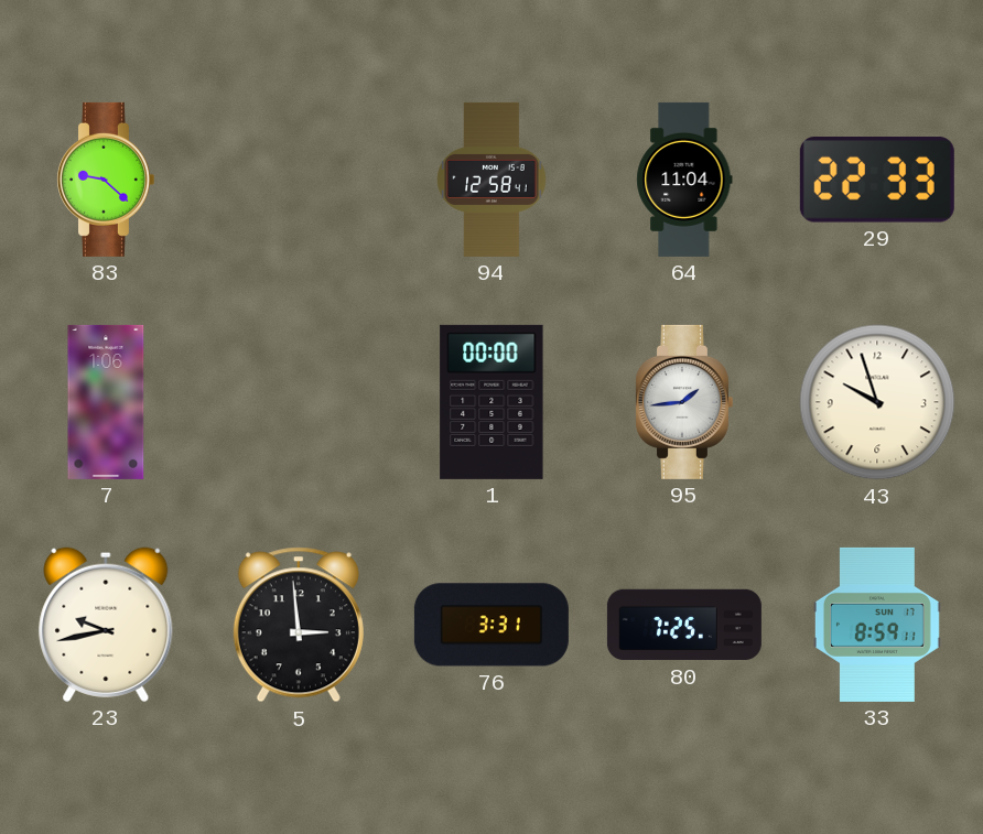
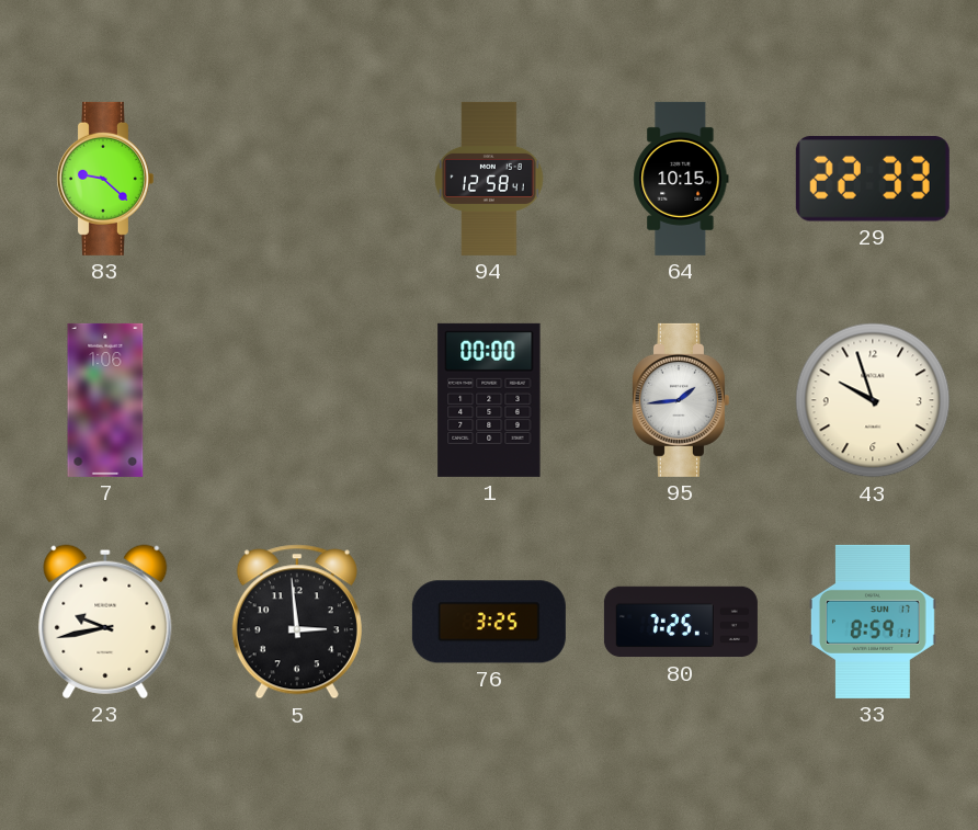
64: 11:04 -> 10:15 (681, 179)
76: 3:31 -> 3:25 (489, 622)
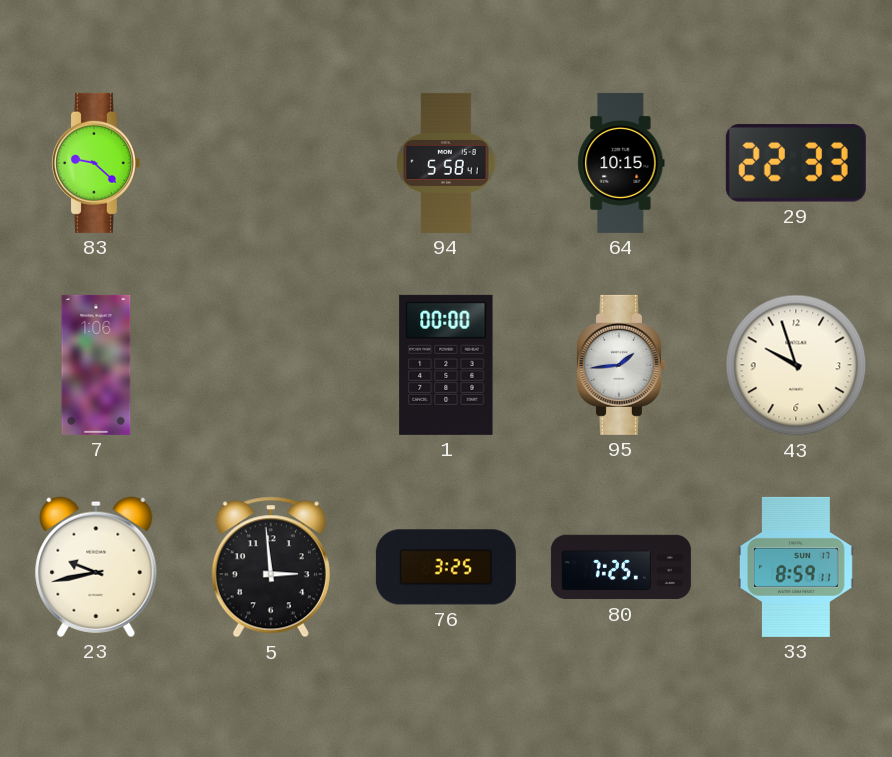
94: 12:58 -> 5:58 (446, 163)
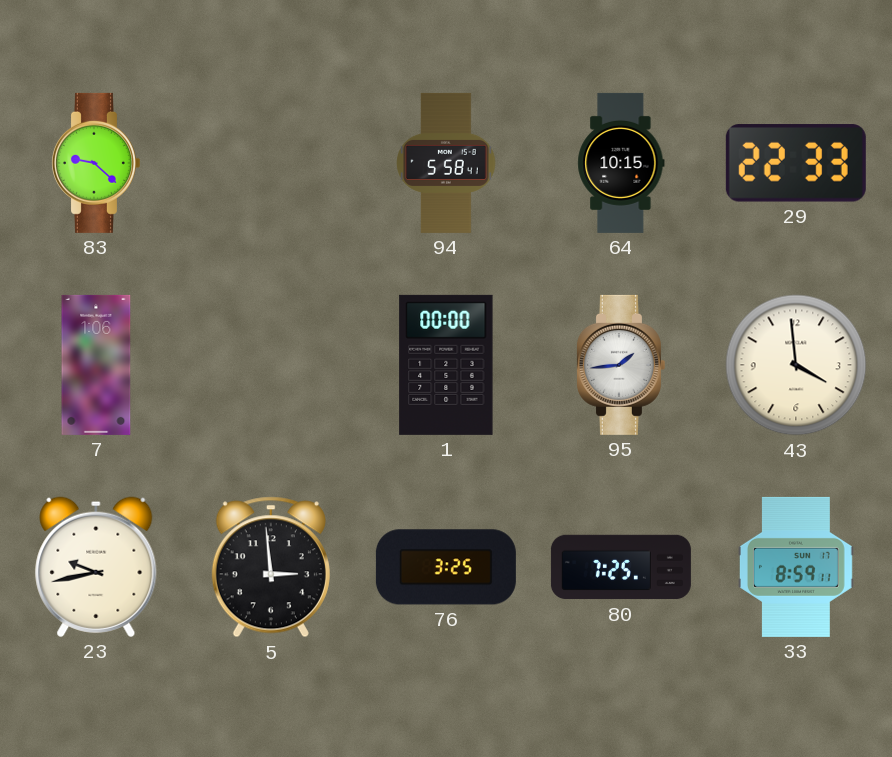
43: 9:57 -> 3:59 (796, 365)
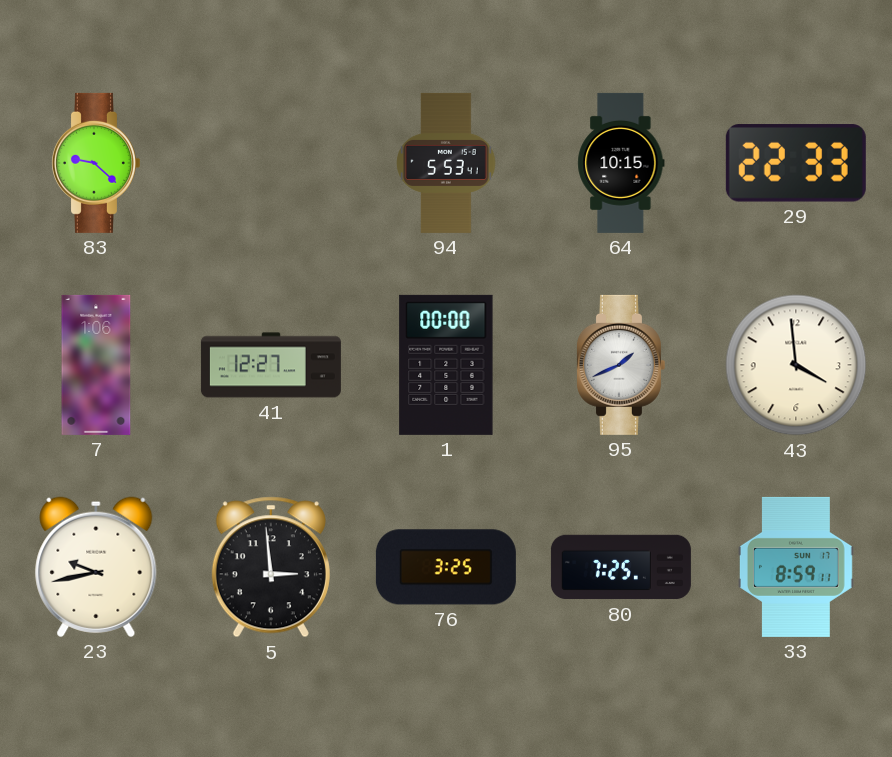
94: 5:58 -> 5:53 (446, 163)
41: none -> 12:27 (271, 365)
95: 1:44 -> 1:41 (620, 365)
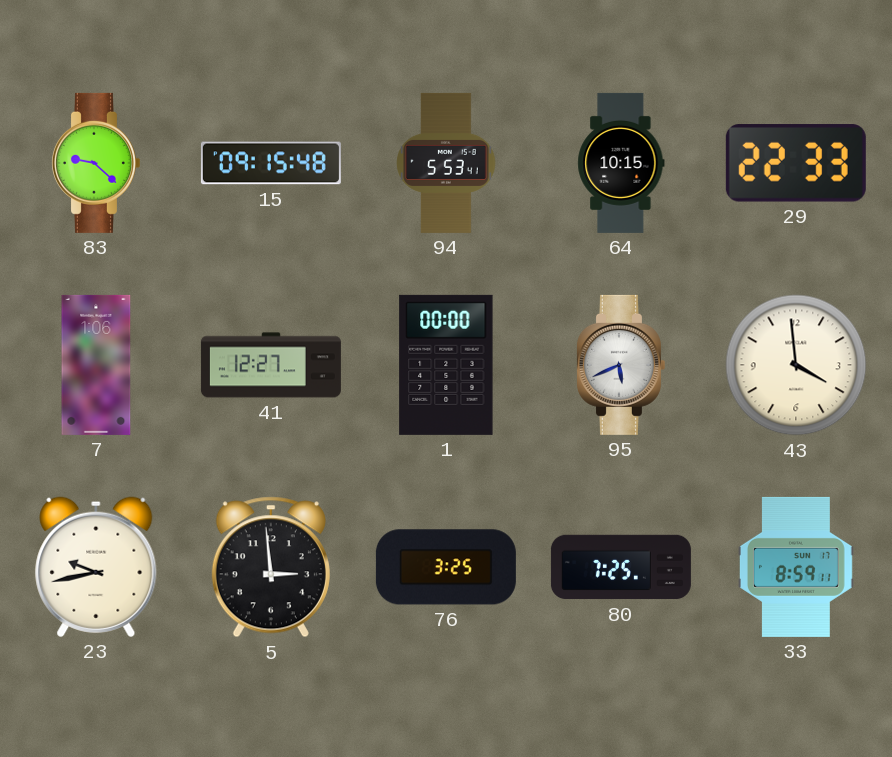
15: none -> 09:15 (271, 163)
95: 1:41 -> 5:41 (620, 365)
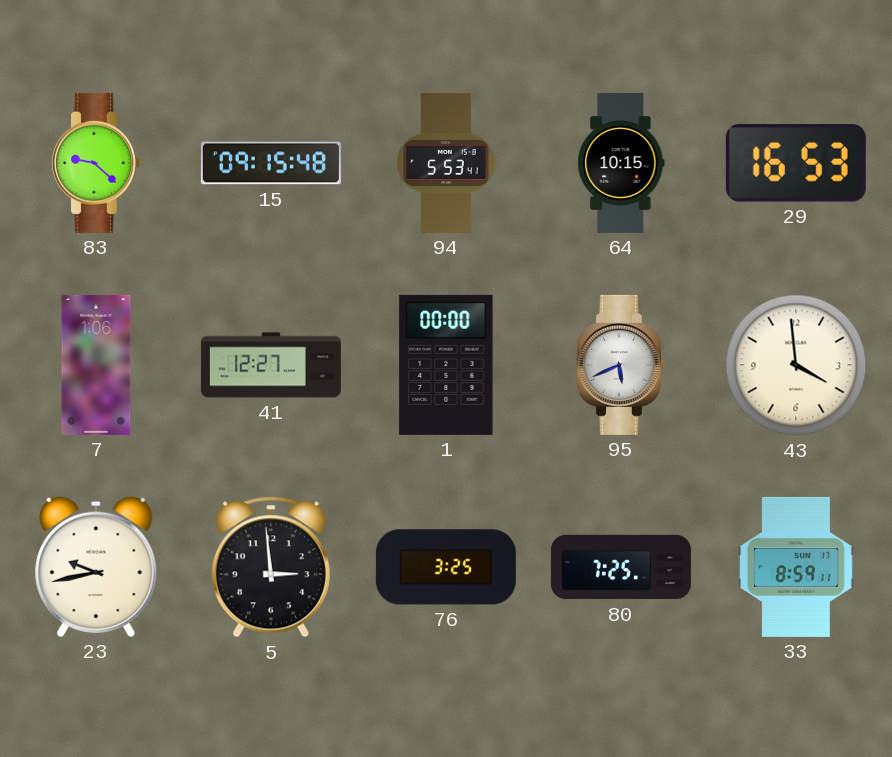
29: 22:33 -> 16:53 (796, 163)
